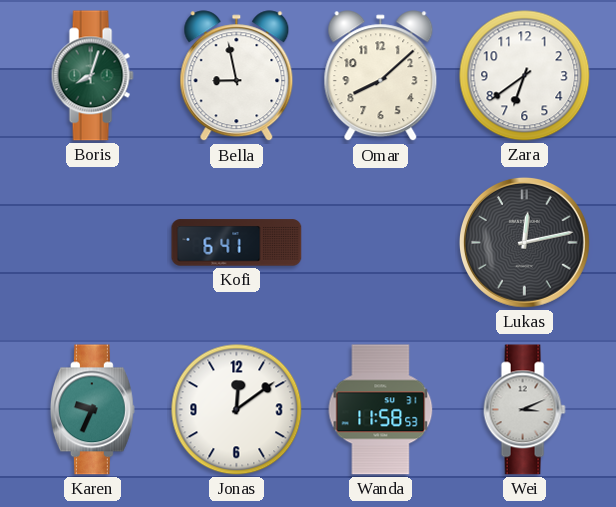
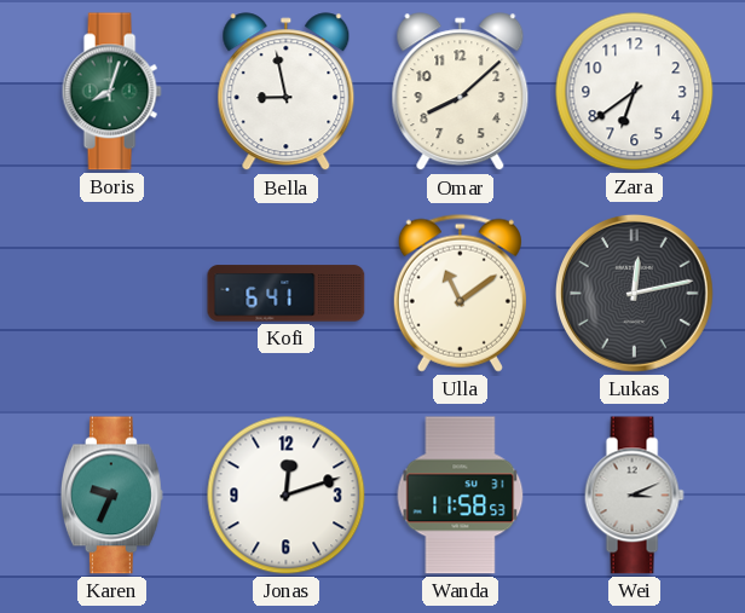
Ulla: none -> 11:09 (460, 293)
Jonas: 12:09 -> 12:12 (287, 496)
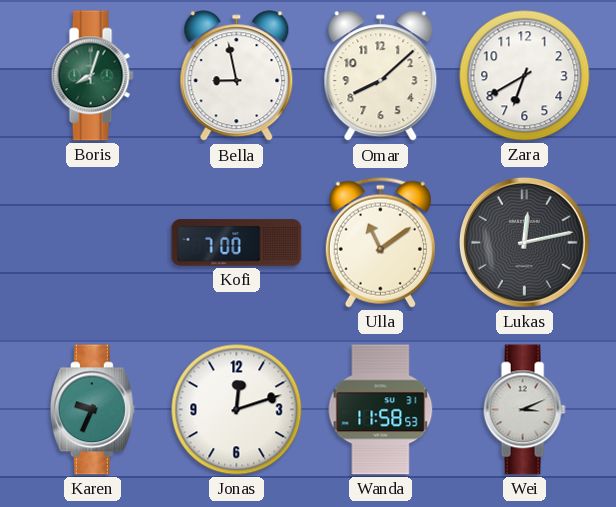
Zara: 6:39 -> 6:40 (525, 76)
Kofi: 6:41 -> 7:00 (237, 243)
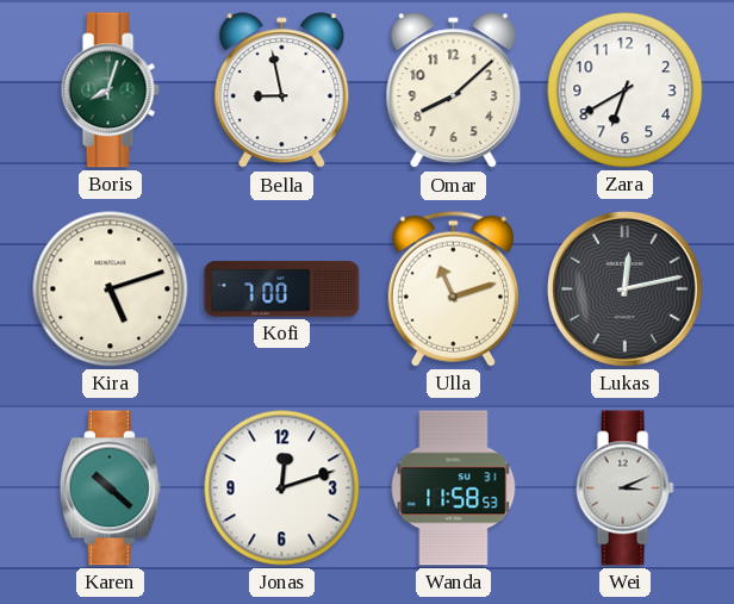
Kira: none -> 5:12 (111, 289)
Ulla: 11:09 -> 11:12 (453, 288)
Karen: 9:34 -> 10:22 (110, 488)
